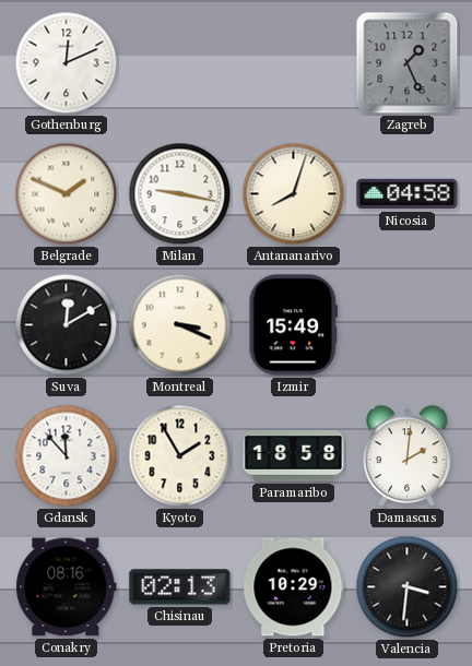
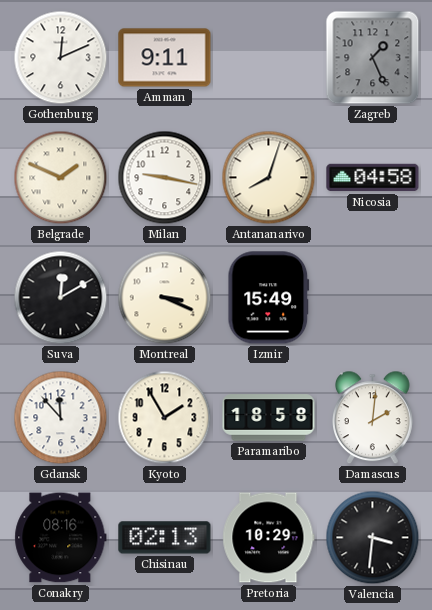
Amman: none -> 9:11 (165, 58)
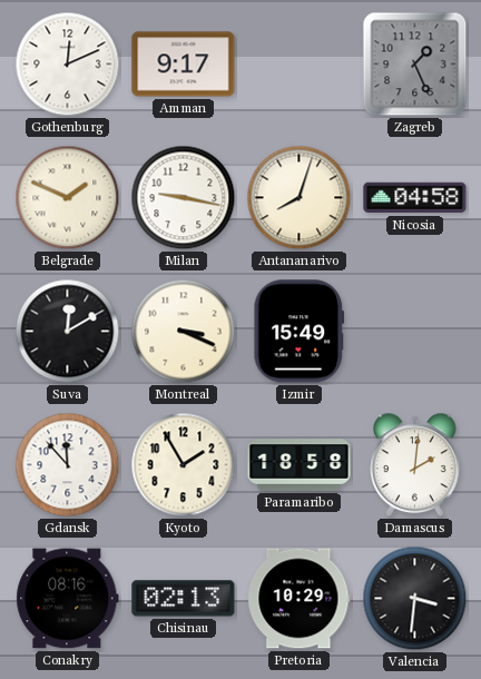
Amman: 9:11 -> 9:17 (184, 65)
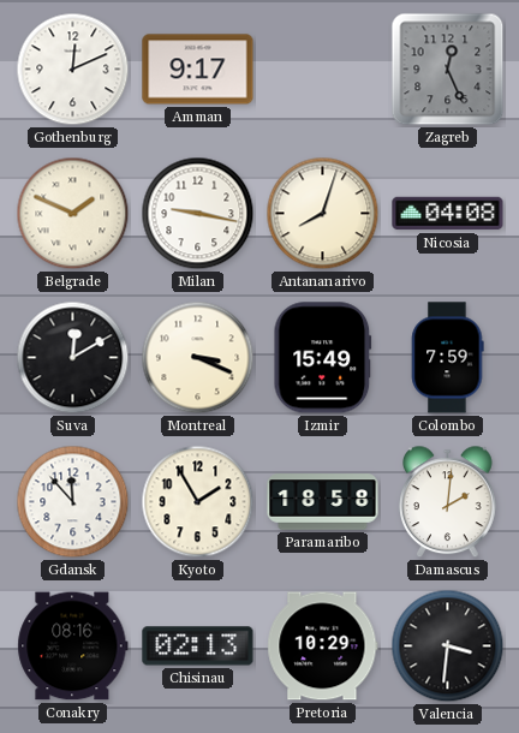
Zagreb: 1:26 -> 12:26 (448, 70)
Nicosia: 04:58 -> 04:08 (448, 214)
Colombo: none -> 7:59 (448, 358)
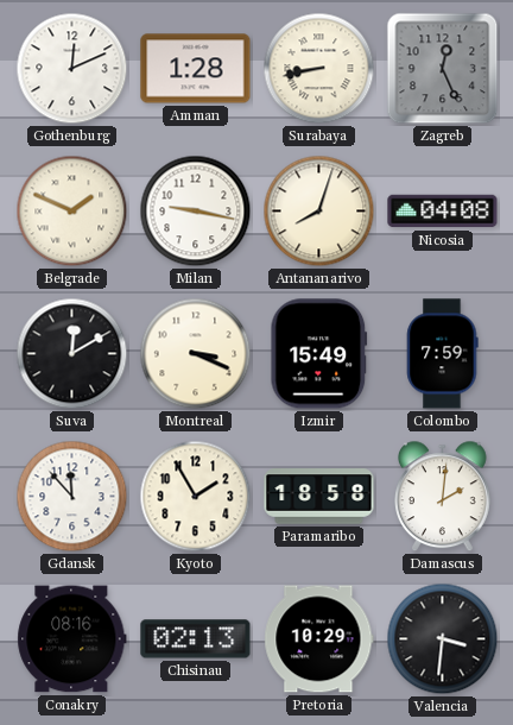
Amman: 9:17 -> 1:28 (196, 69)
Surabaya: none -> 8:43 (319, 69)
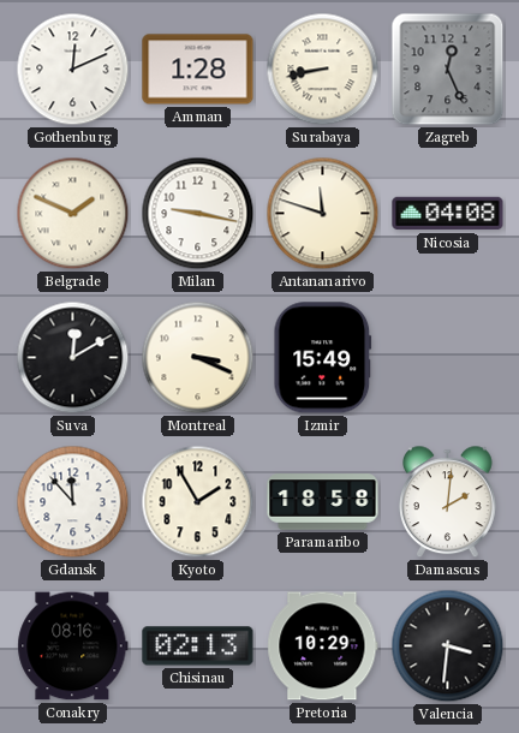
Antananarivo: 8:03 -> 11:48 (323, 214)
Colombo: 7:59 -> none (443, 354)
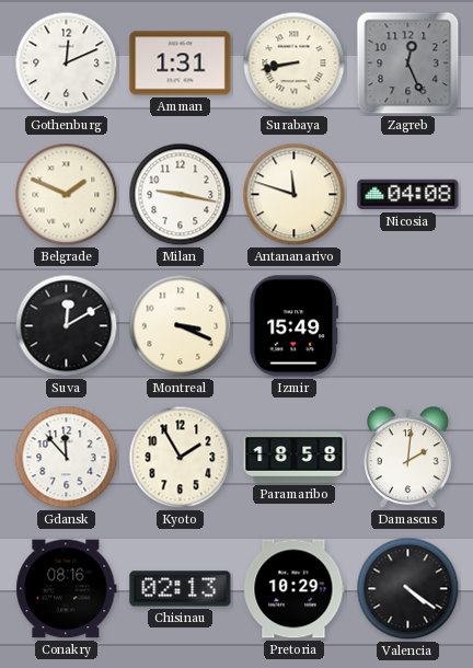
Amman: 1:28 -> 1:31 (181, 64)
Valencia: 3:31 -> 4:21 (408, 589)
